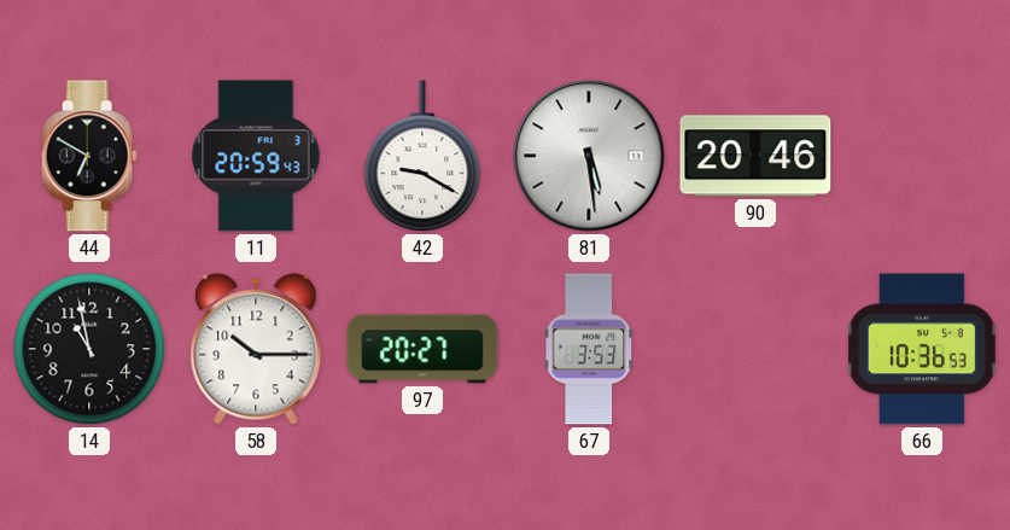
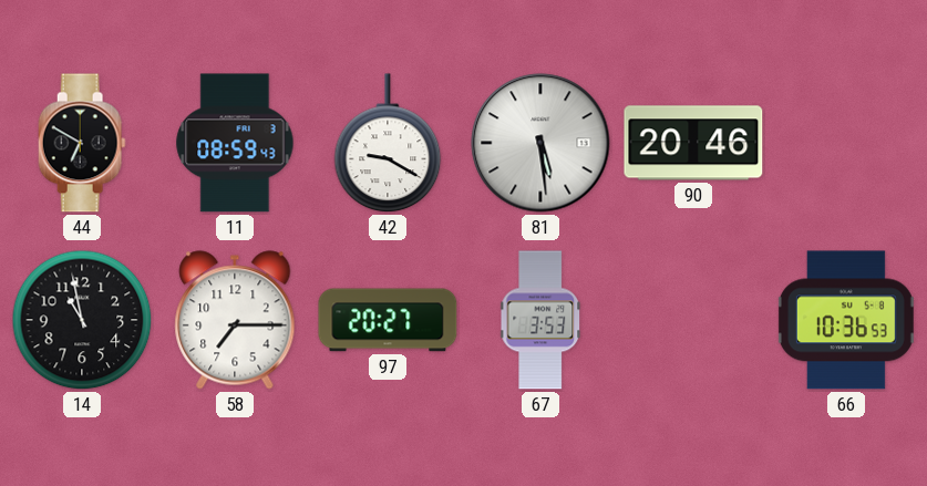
11: 20:59 -> 08:59 (235, 143)
58: 10:15 -> 7:15 (235, 320)
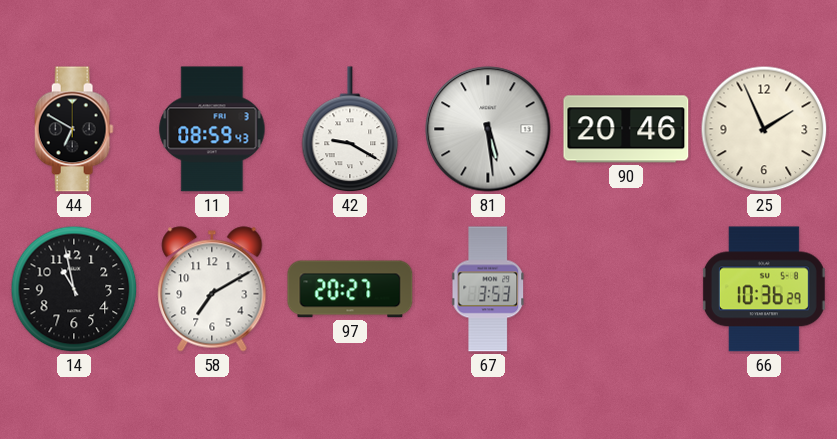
25: none -> 1:56 (764, 129)
58: 7:15 -> 7:10 (212, 289)
66: 10:36:53 -> 10:36:29 (764, 289)
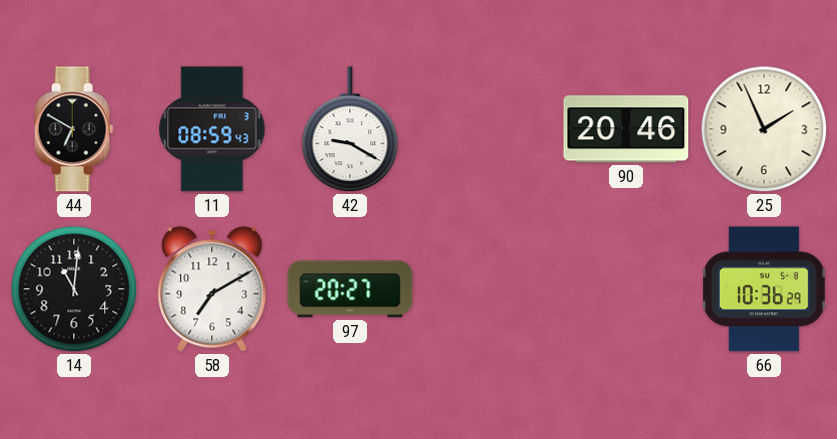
81: 5:29 -> none (488, 129)
14: 10:58 -> 11:01 (74, 289)
67: 3:53 -> none (489, 289)
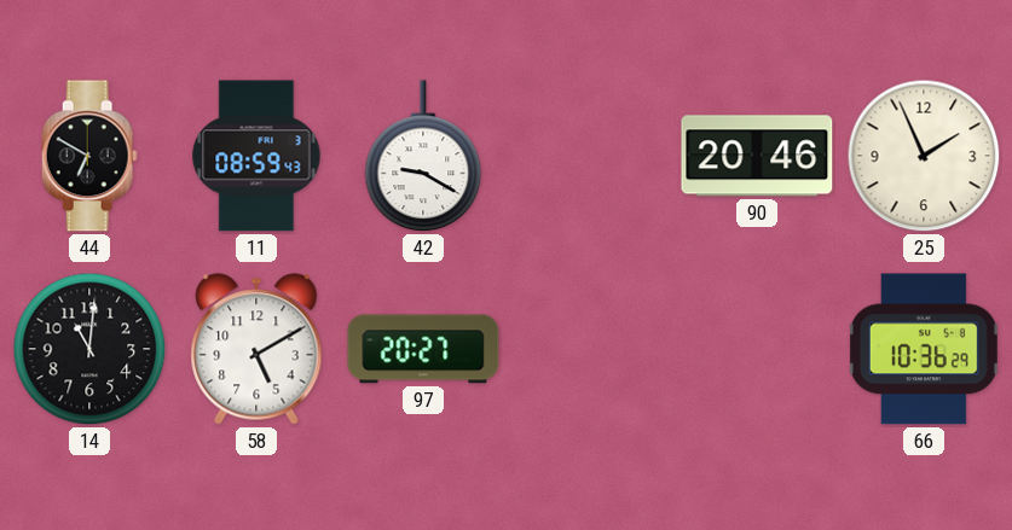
58: 7:10 -> 5:10 (256, 349)
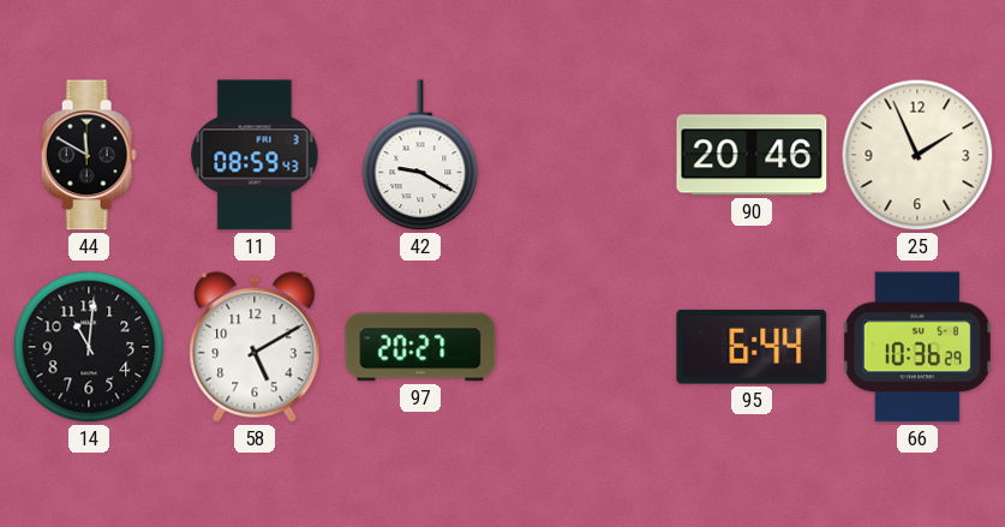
44: 6:50 -> 11:50 (89, 155)
95: none -> 6:44 (752, 347)
